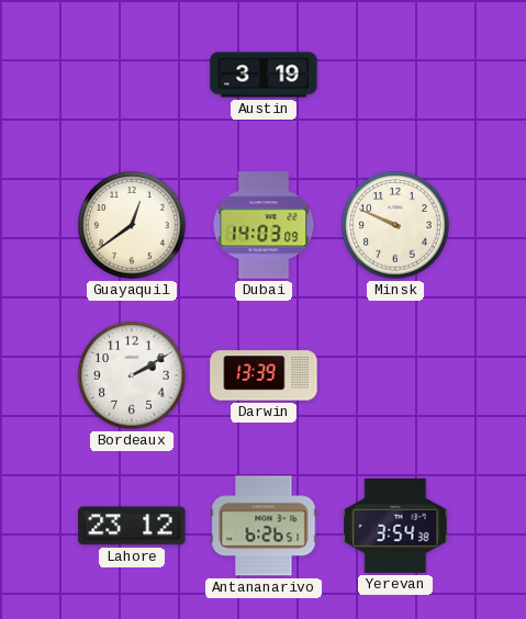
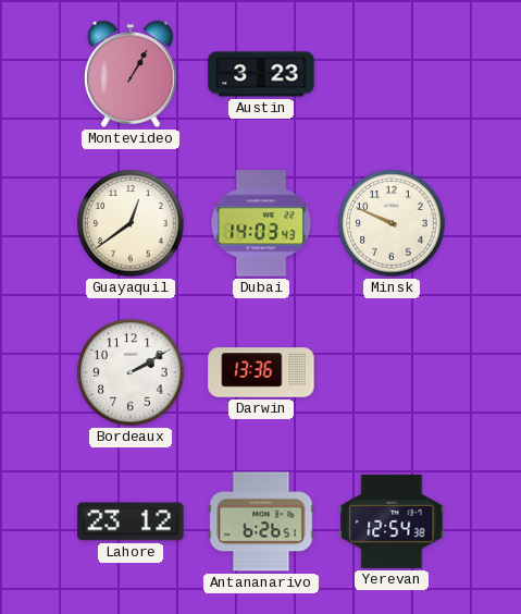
Montevideo: none -> 1:05 (132, 74)
Austin: 3:19 -> 3:23 (261, 74)
Dubai: 14:03:09 -> 14:03:43 (261, 223)
Darwin: 13:39 -> 13:36 (261, 372)
Yerevan: 3:54 -> 12:54 (392, 521)
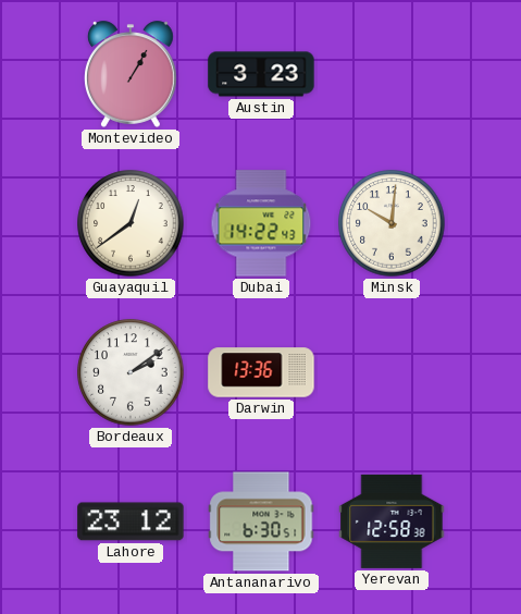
Dubai: 14:03 -> 14:22 (261, 223)
Minsk: 9:49 -> 10:01 (392, 223)
Bordeaux: 2:10 -> 2:09 (131, 372)
Antananarivo: 6:26 -> 6:30 (261, 521)
Yerevan: 12:54 -> 12:58 (392, 521)
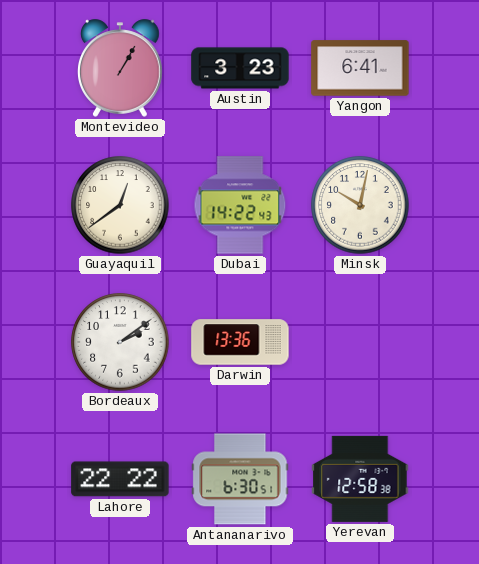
Yangon: none -> 6:41 (360, 68)
Minsk: 10:01 -> 10:02 (360, 205)
Lahore: 23:12 -> 22:22 (120, 479)
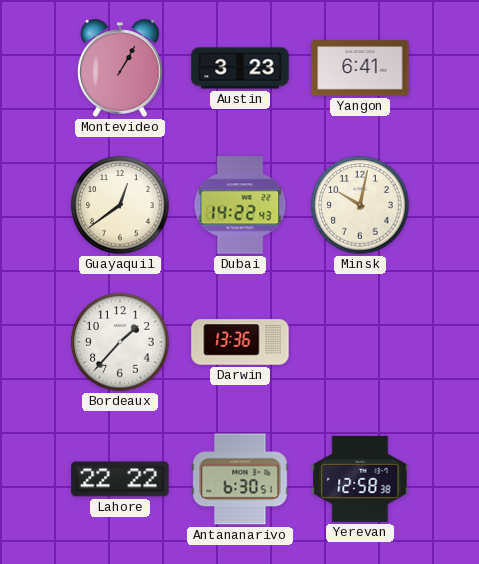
Bordeaux: 2:09 -> 1:37 (120, 342)
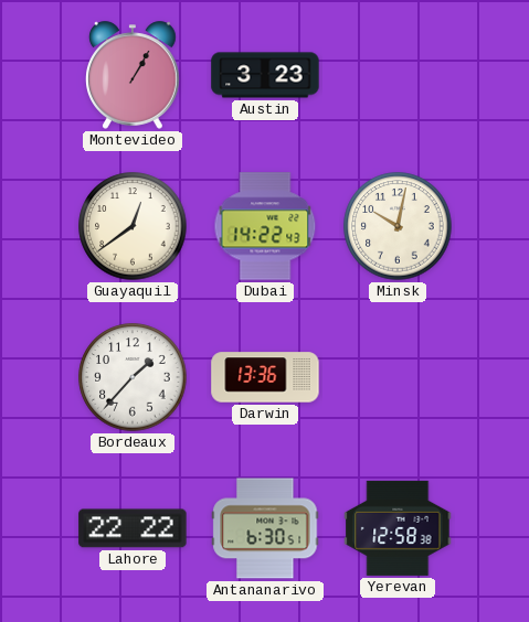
Yangon: 6:41 -> none (360, 68)
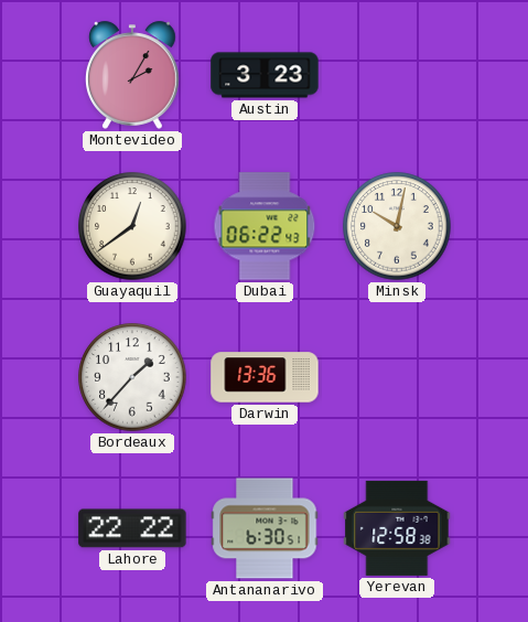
Montevideo: 1:05 -> 2:05 (133, 75)
Dubai: 14:22 -> 06:22 (265, 226)
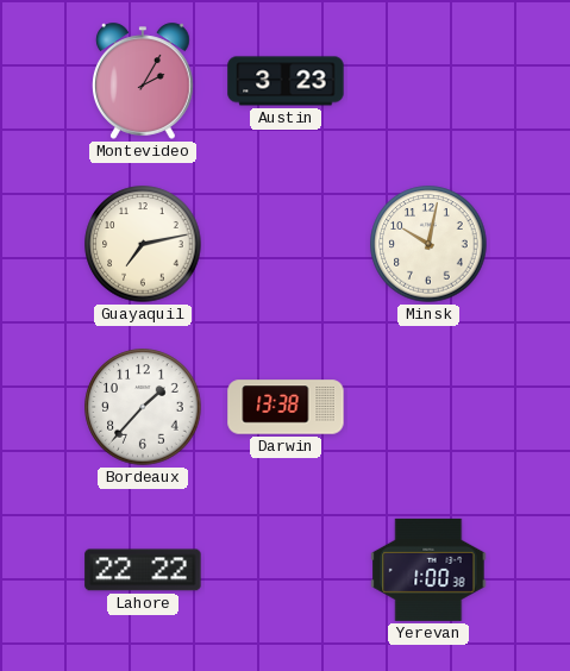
Guayaquil: 12:39 -> 7:13 (143, 244)
Dubai: 06:22 -> none (265, 226)
Darwin: 13:36 -> 13:38 (286, 407)
Antananarivo: 6:30 -> none (265, 528)
Yerevan: 12:58 -> 1:00 (428, 570)
